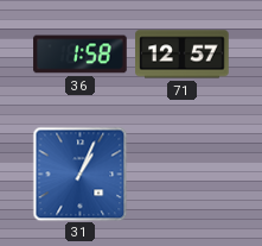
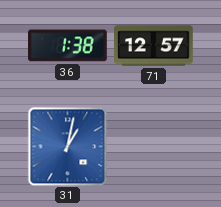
36: 1:58 -> 1:38 (68, 46)
31: 1:04 -> 1:02 (67, 146)
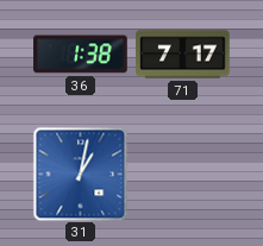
71: 12:57 -> 7:17 (183, 55)
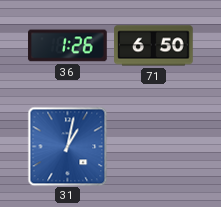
36: 1:38 -> 1:26 (68, 46)
71: 7:17 -> 6:50 (154, 46)
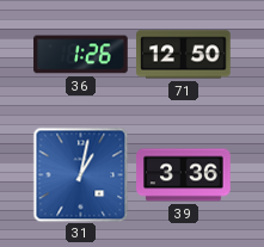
71: 6:50 -> 12:50 (184, 55)
39: none -> 3:36 (184, 175)
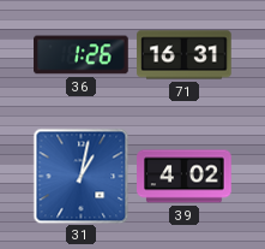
71: 12:50 -> 16:31 (185, 55)
39: 3:36 -> 4:02 (185, 177)
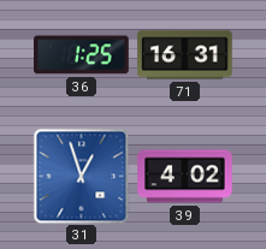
36: 1:26 -> 1:25 (82, 55)
31: 1:02 -> 12:57 (81, 176)
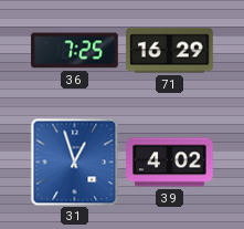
36: 1:25 -> 7:25 (75, 51)
71: 16:31 -> 16:29 (170, 51)
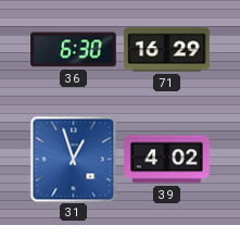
36: 7:25 -> 6:30 (74, 50)
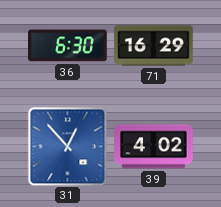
31: 12:57 -> 12:53 (67, 146)
